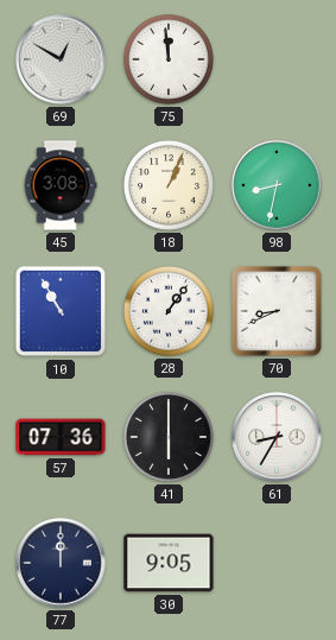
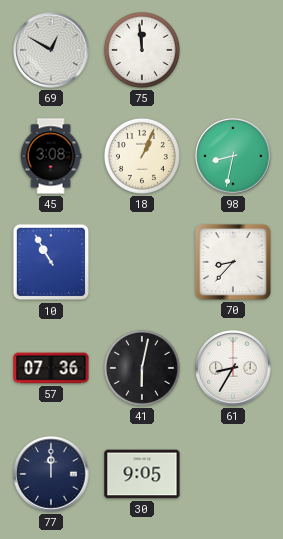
28: 1:06 -> none (169, 311)
70: 8:41 -> 8:37 (233, 262)
41: 6:00 -> 6:02 (142, 368)
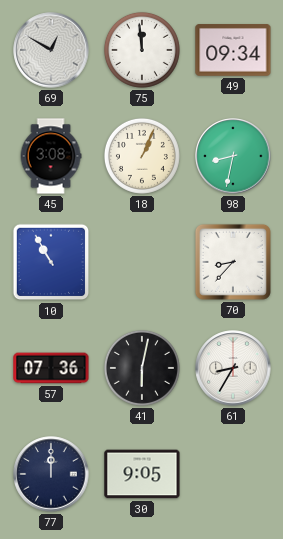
49: none -> 09:34 (233, 50)
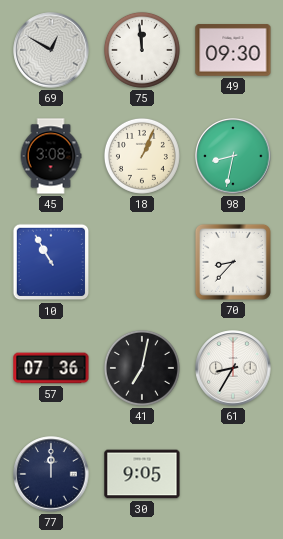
49: 09:34 -> 09:30 (233, 50)
41: 6:02 -> 7:02 (142, 368)
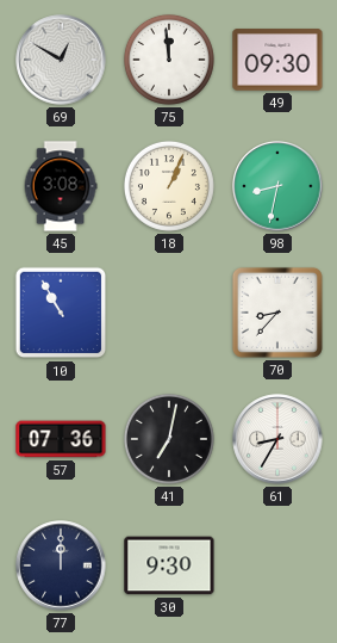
30: 9:05 -> 9:30 (169, 565)
